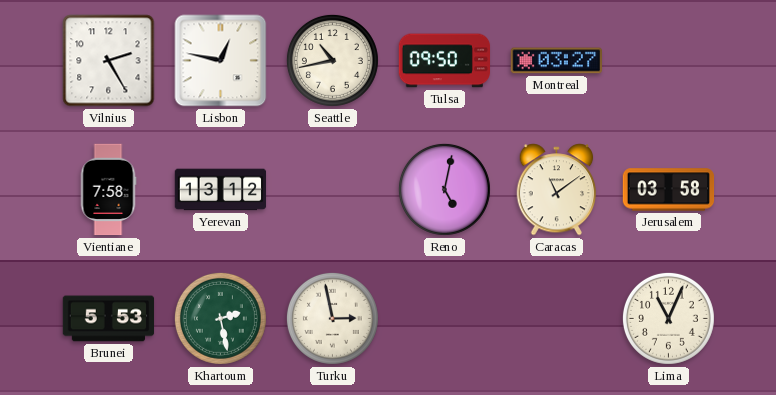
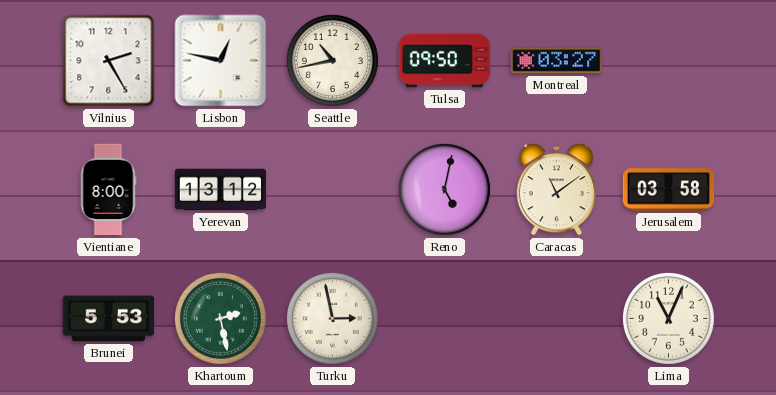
Vientiane: 7:58 -> 8:00 (108, 190)
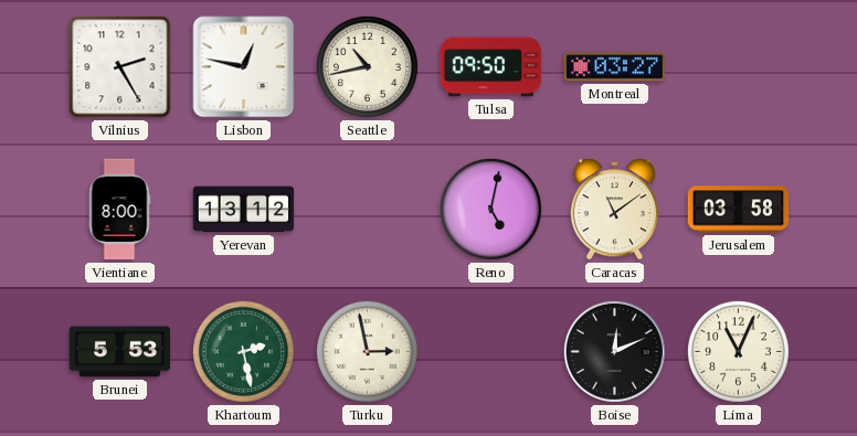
Boise: none -> 12:11 (614, 351)
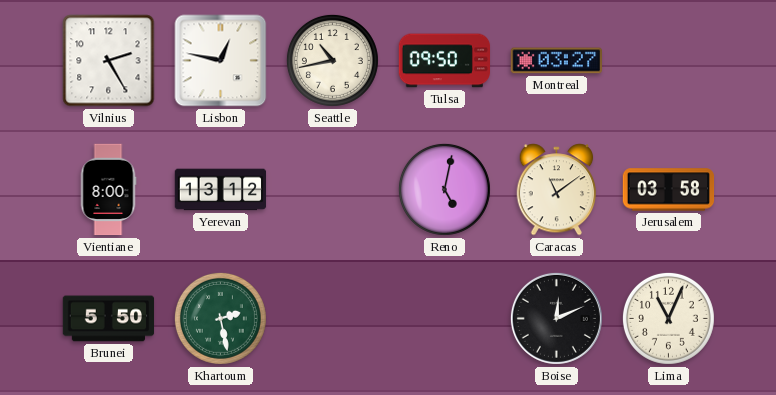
Brunei: 5:53 -> 5:50 (109, 319)
Turku: 2:58 -> none (367, 351)
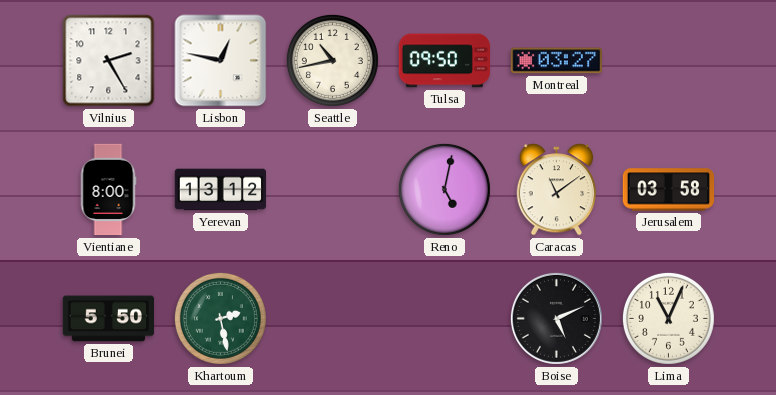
Boise: 12:11 -> 5:11 (556, 318)
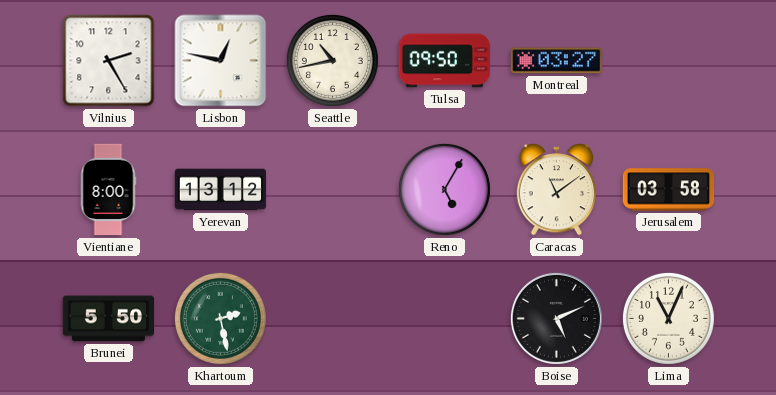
Reno: 5:02 -> 5:05 (444, 189)
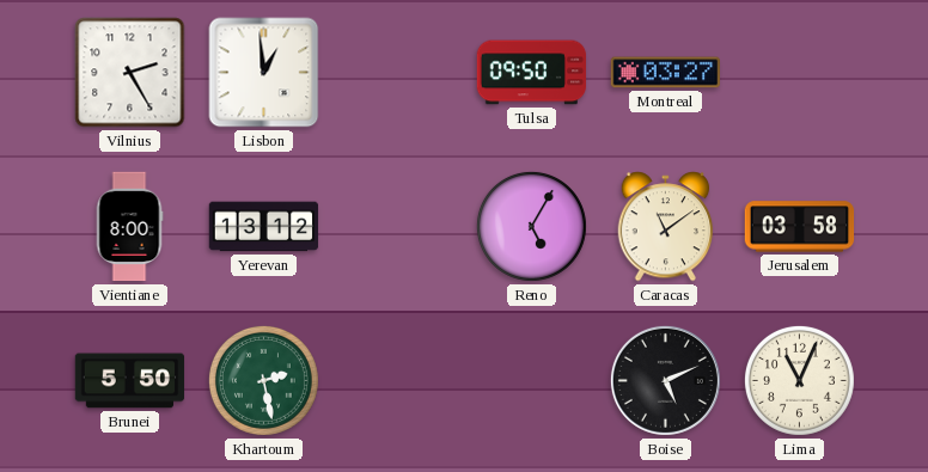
Lisbon: 12:47 -> 12:59 (264, 73)
Seattle: 10:43 -> none (332, 60)
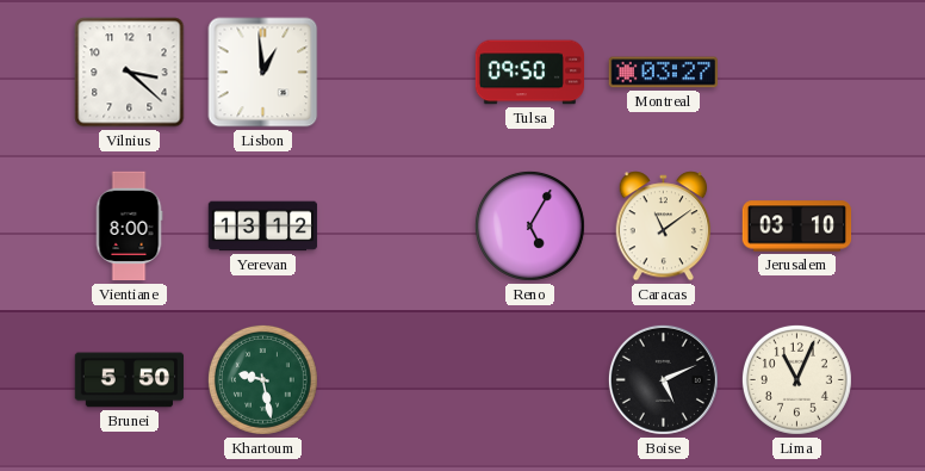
Vilnius: 2:25 -> 3:22 (130, 73)
Jerusalem: 03:58 -> 03:10 (797, 227)
Khartoum: 2:28 -> 9:28 (262, 379)
